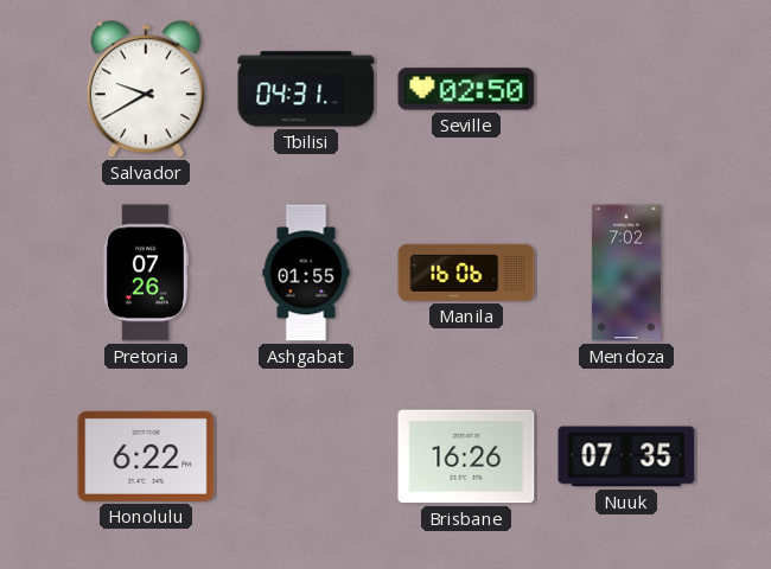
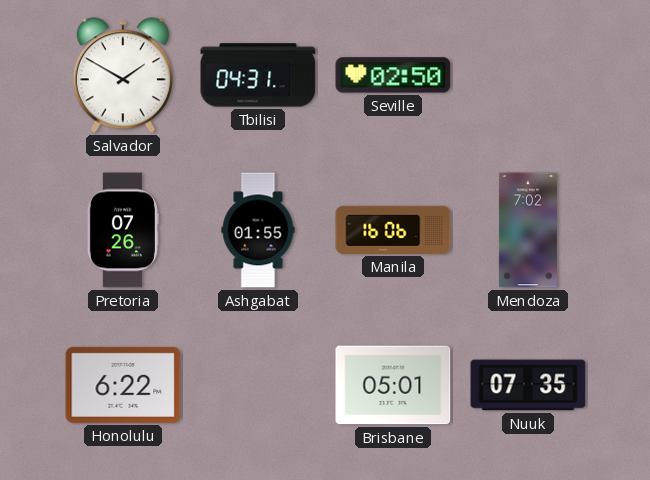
Salvador: 9:40 -> 1:50 (123, 75)
Brisbane: 16:26 -> 05:01 (393, 385)
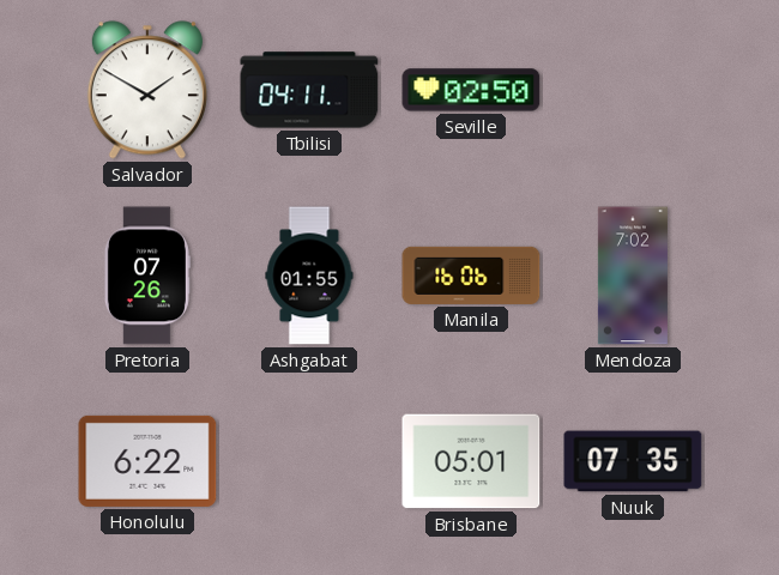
Tbilisi: 04:31 -> 04:11 (309, 90)
